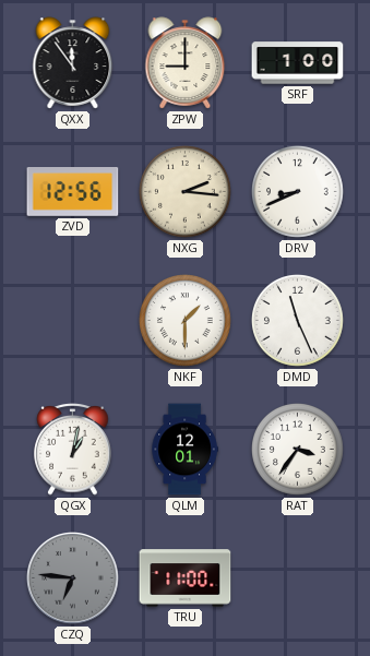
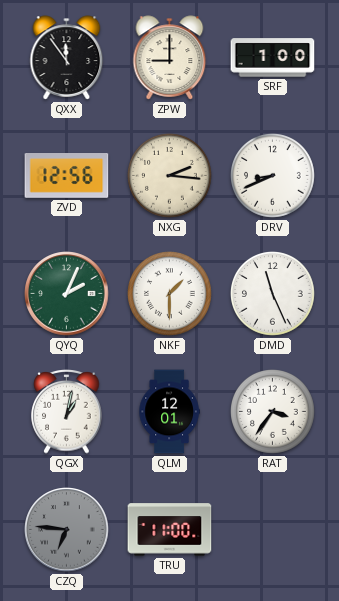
QYQ: none -> 2:04 (67, 294)
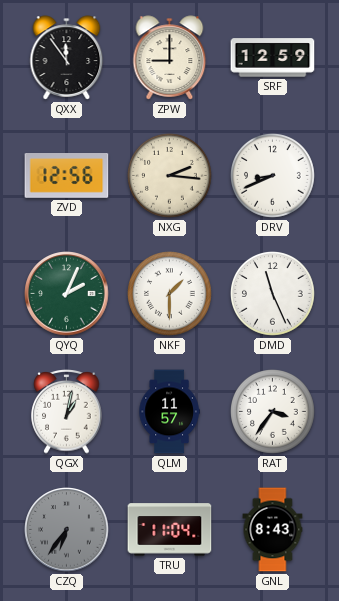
SRF: 1:00 -> 12:59 (273, 58)
QLM: 12:01 -> 11:57 (169, 412)
CZQ: 6:46 -> 6:36 (67, 530)
TRU: 11:00 -> 11:04 (170, 530)
GNL: none -> 8:43 (273, 530)
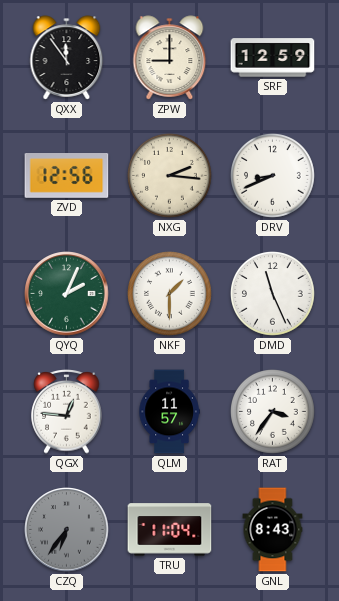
QGX: 1:02 -> 12:46 (67, 412)
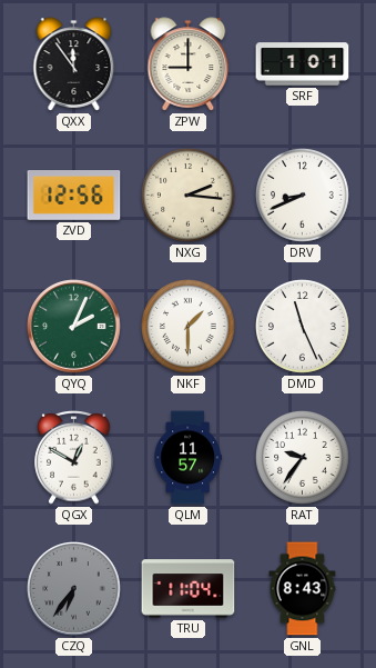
SRF: 12:59 -> 1:01 (303, 64)
QGX: 12:46 -> 12:50 (74, 458)
RAT: 3:36 -> 9:36 (303, 458)
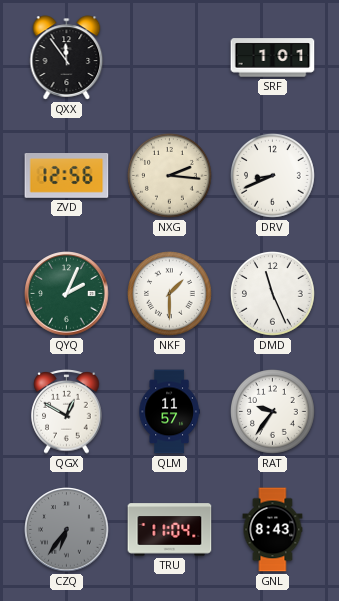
ZPW: 9:00 -> none (189, 64)
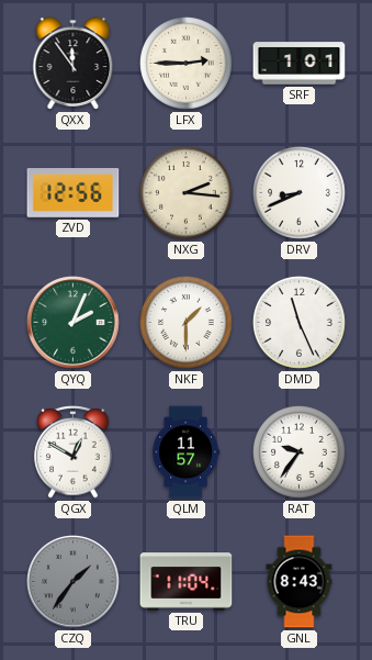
LFX: none -> 2:45 (187, 64)
CZQ: 6:36 -> 1:36 (74, 582)
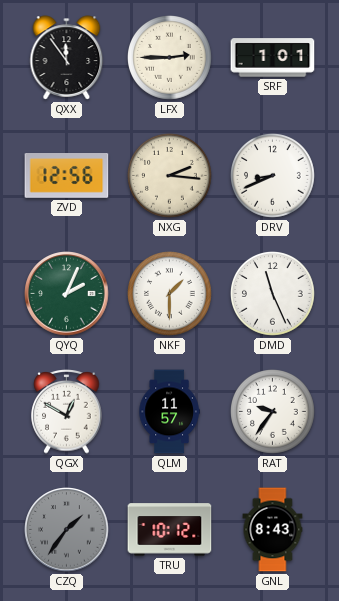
TRU: 11:04 -> 10:12 (170, 530)
